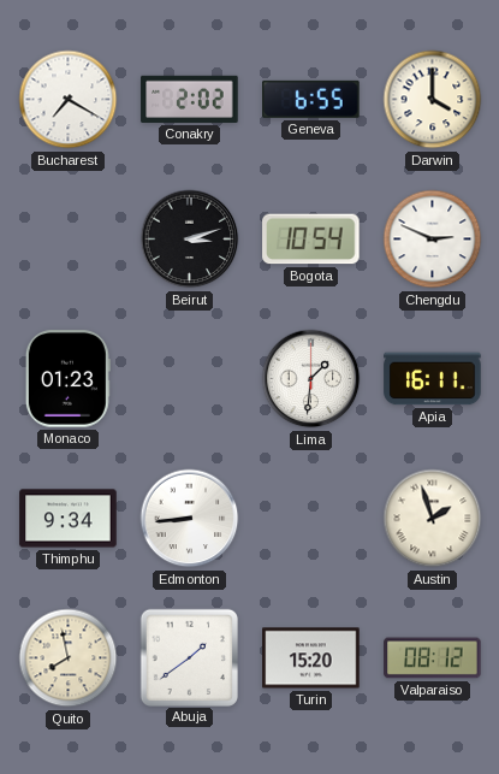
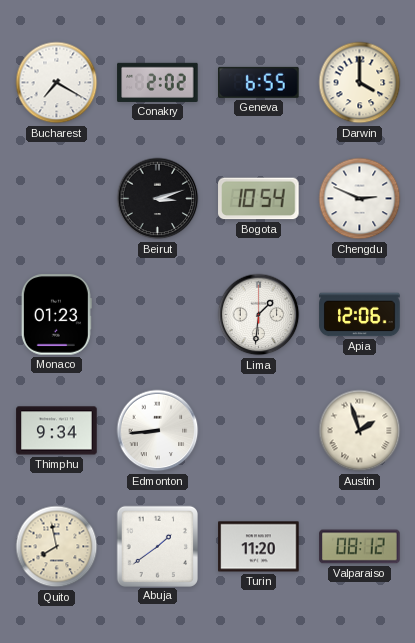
Apia: 16:11 -> 12:06 (360, 315)
Turin: 15:20 -> 11:20 (259, 547)
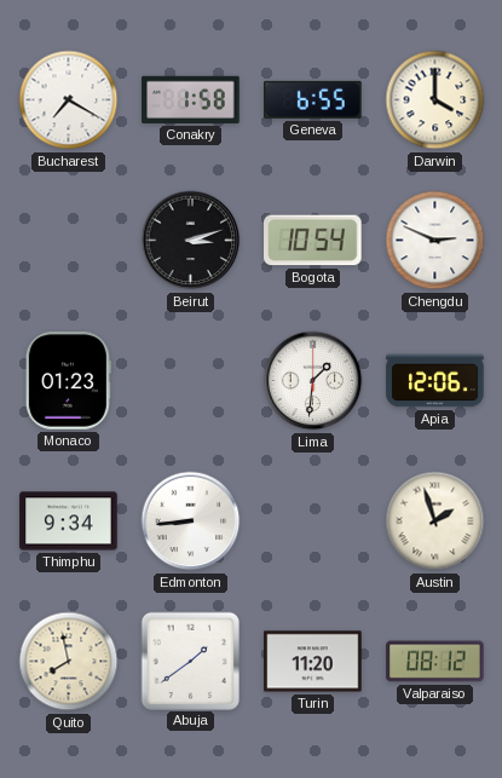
Conakry: 2:02 -> 1:58 (191, 99)
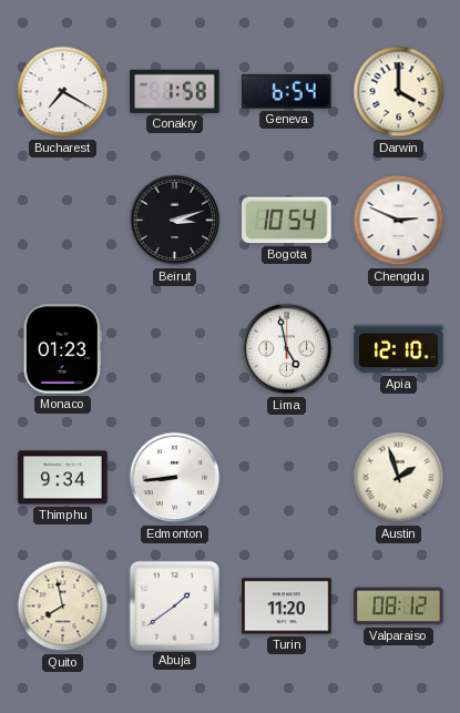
Geneva: 6:55 -> 6:54 (287, 91)
Lima: 1:31 -> 4:58 (287, 349)
Apia: 12:06 -> 12:10 (399, 349)
